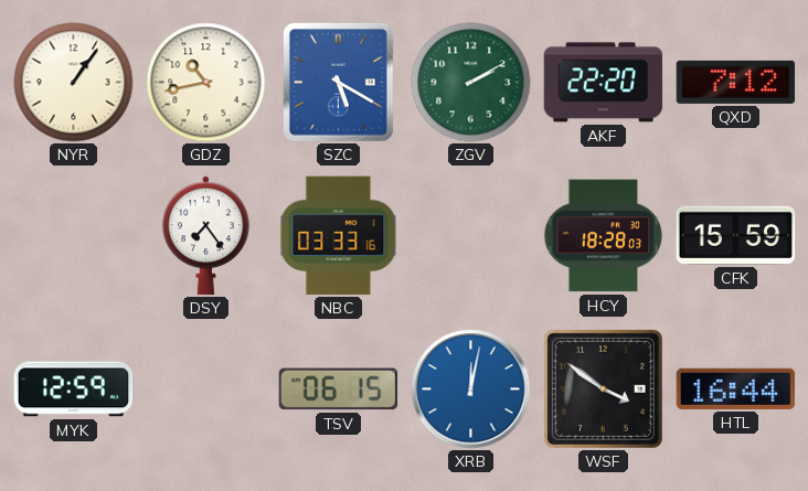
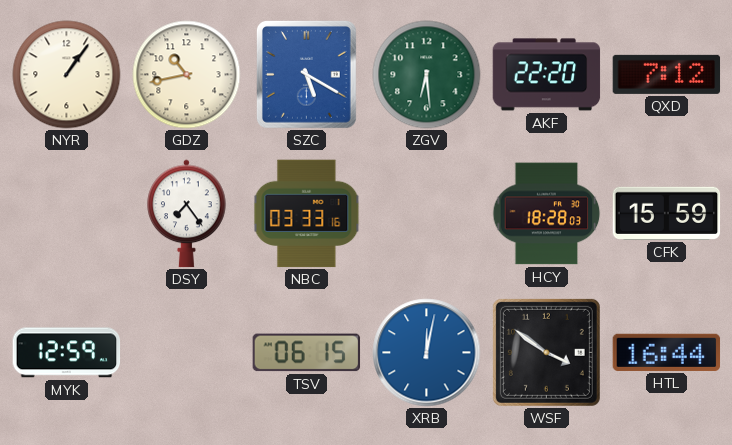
ZGV: 2:10 -> 6:29 (427, 75)
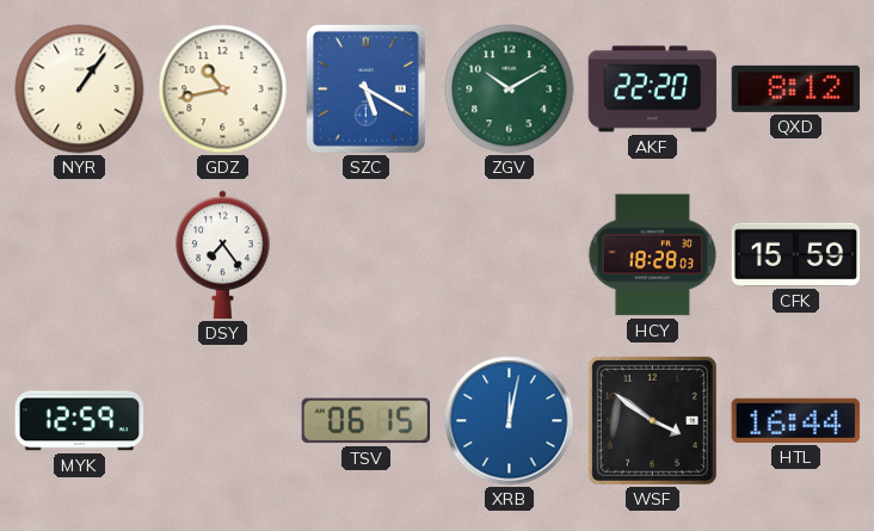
ZGV: 6:29 -> 10:10 (510, 89)
QXD: 7:12 -> 8:12 (796, 88)
NBC: 03:33 -> none (307, 214)
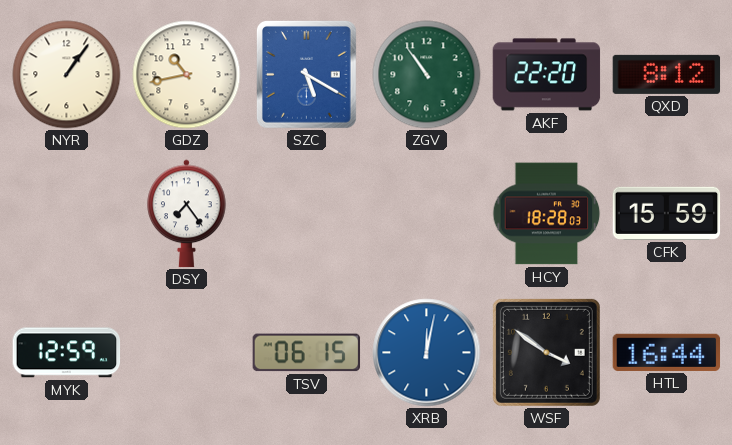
ZGV: 10:10 -> 10:54 (427, 75)
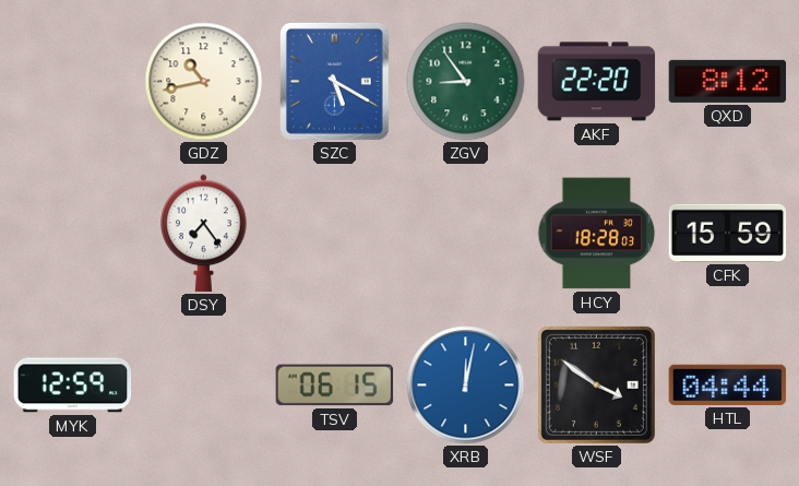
NYR: 1:06 -> none (67, 75)
ZGV: 10:54 -> 8:54 (466, 82)
HTL: 16:44 -> 04:44 (728, 384)
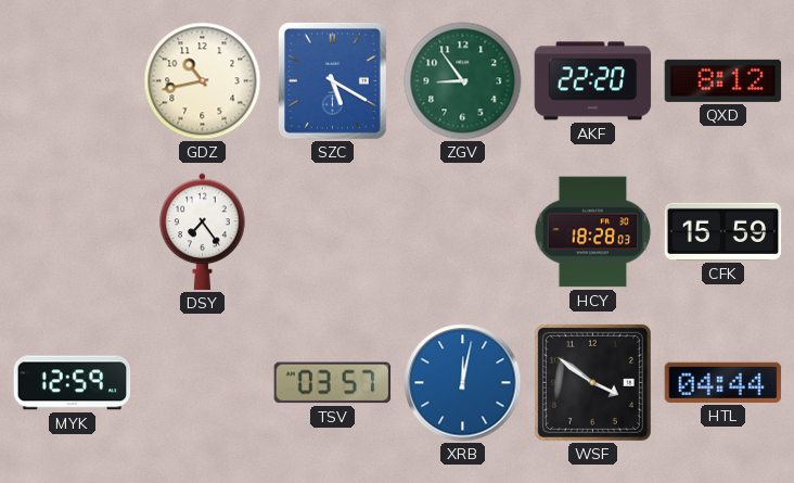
TSV: 06:15 -> 03:57 (333, 383)
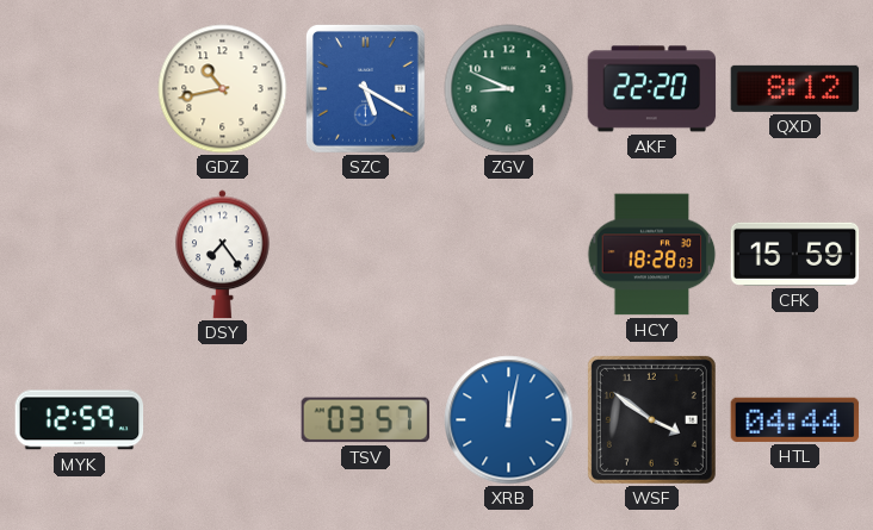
ZGV: 8:54 -> 8:49 (509, 89)
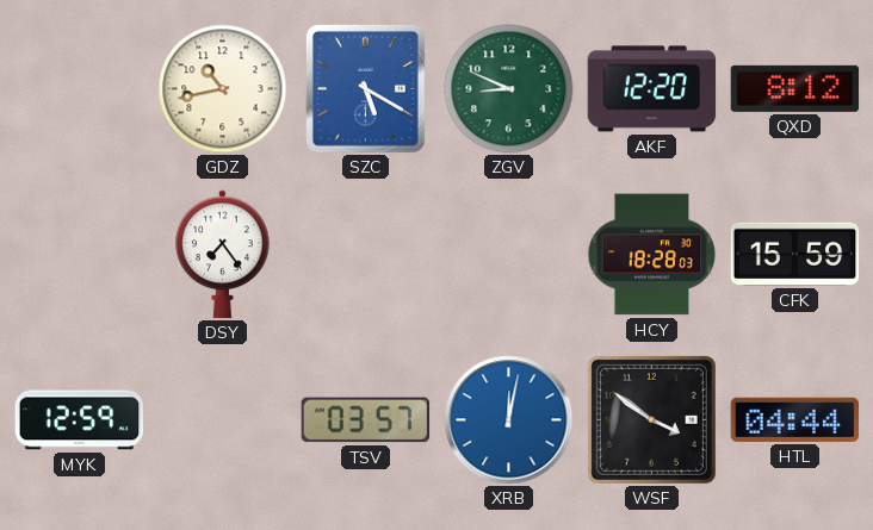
AKF: 22:20 -> 12:20 (652, 89)
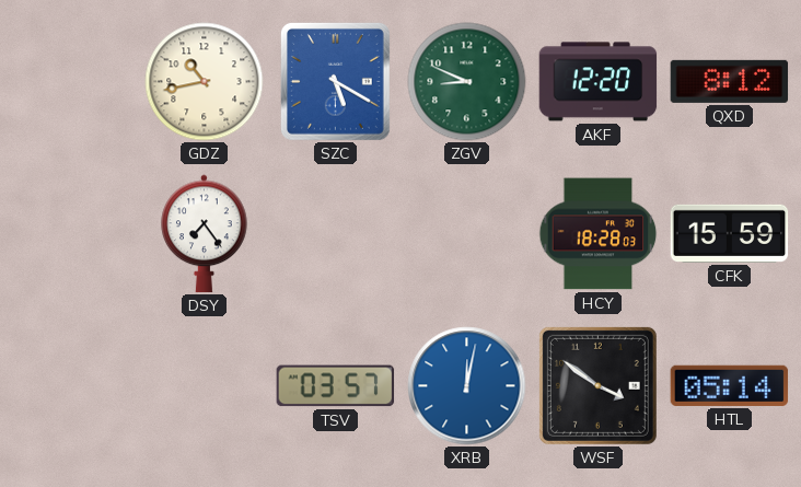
MYK: 12:59 -> none (80, 420)
HTL: 04:44 -> 05:14 (730, 385)
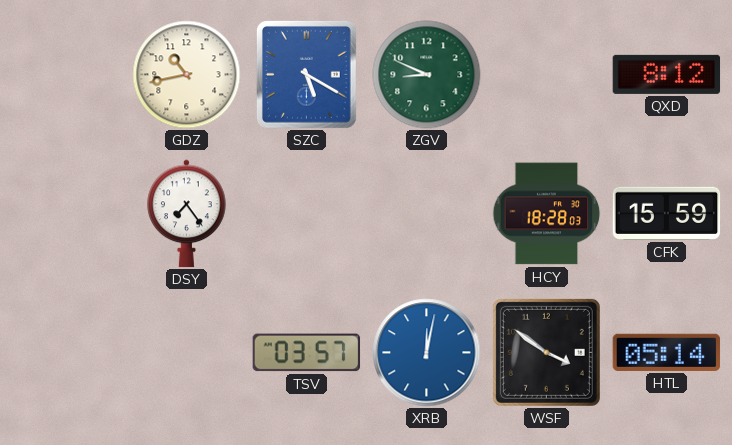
AKF: 12:20 -> none (599, 82)
